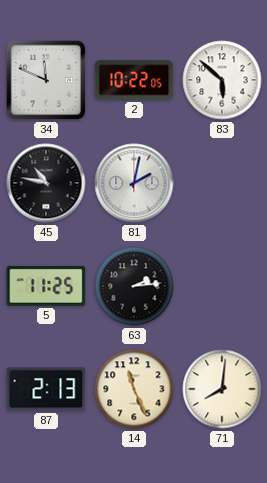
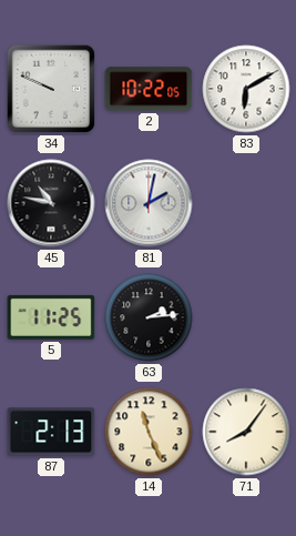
34: 11:49 -> 9:49 (51, 89)
83: 5:52 -> 6:10 (246, 89)
71: 8:01 -> 8:06 (246, 432)
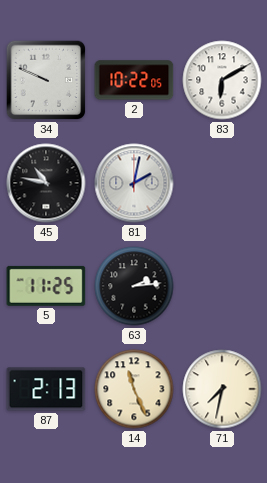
71: 8:06 -> 7:32 (222, 389)
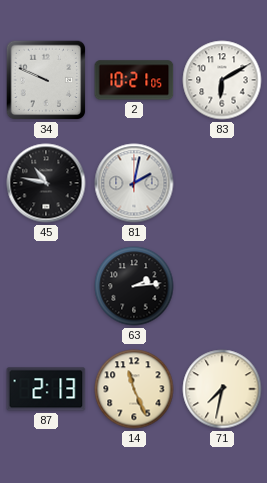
2: 10:22 -> 10:21 (134, 80)
5: 11:25 -> none (46, 286)
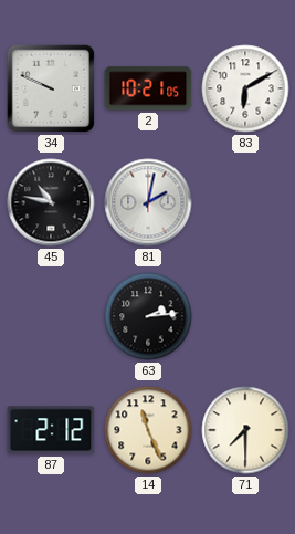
87: 2:13 -> 2:12 (51, 430)
71: 7:32 -> 7:30 (245, 430)
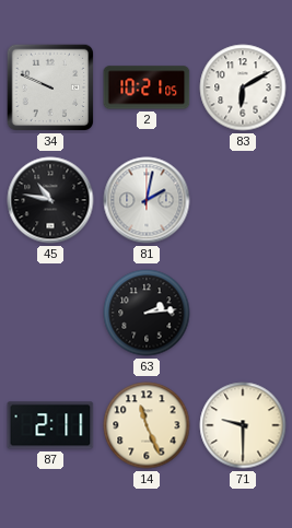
87: 2:12 -> 2:11 (50, 425)
71: 7:30 -> 9:30 (243, 425)
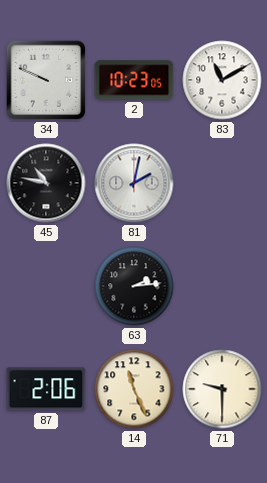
2: 10:21 -> 10:23 (134, 80)
83: 6:10 -> 11:10 (222, 80)
87: 2:11 -> 2:06 (46, 389)
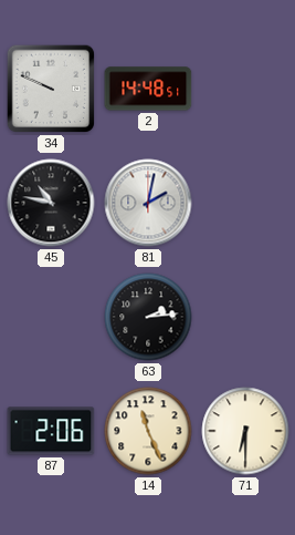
2: 10:23 -> 14:48 (148, 89)
83: 11:10 -> none (222, 80)
71: 9:30 -> 6:30 (245, 431)
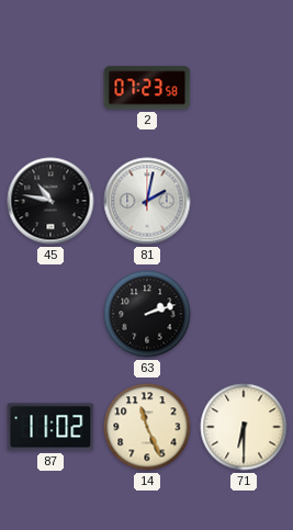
34: 9:49 -> none (51, 89)
2: 14:48 -> 07:23 (147, 88)
63: 2:14 -> 2:12 (147, 314)
87: 2:06 -> 11:02 (50, 427)
